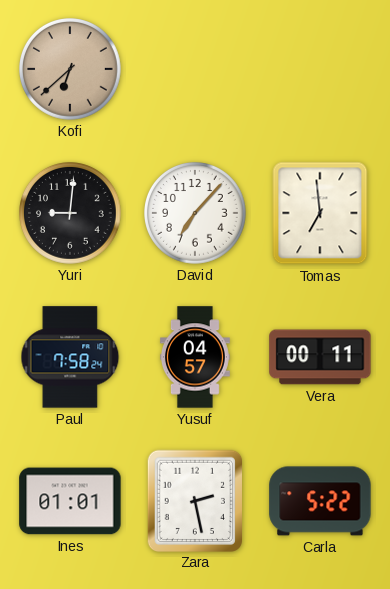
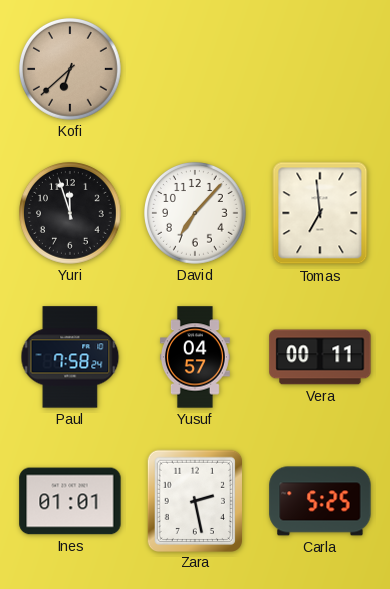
Yuri: 9:01 -> 11:57 (71, 214)
Carla: 5:22 -> 5:25 (320, 501)
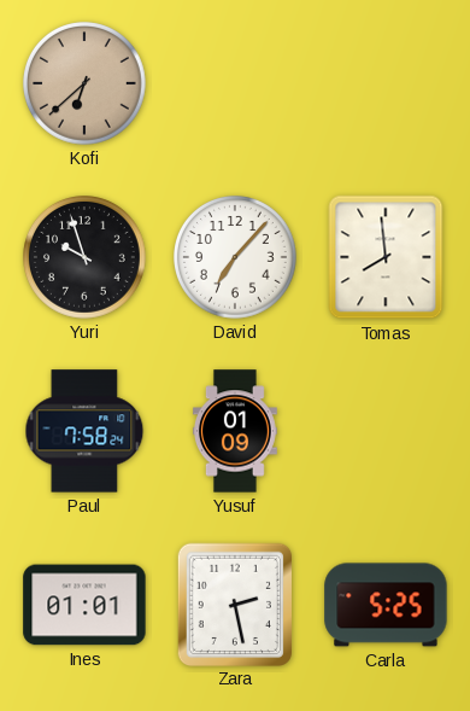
Yuri: 11:57 -> 9:57 (86, 258)
Tomas: 6:59 -> 7:59 (386, 257)
Yusuf: 04:57 -> 01:09 (235, 431)
Vera: 00:11 -> none (320, 357)
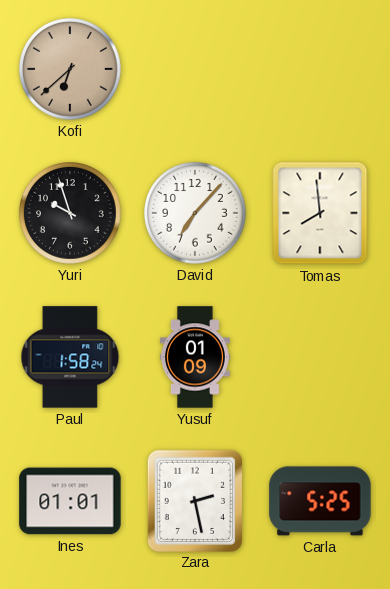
Paul: 7:58 -> 1:58 (70, 357)
